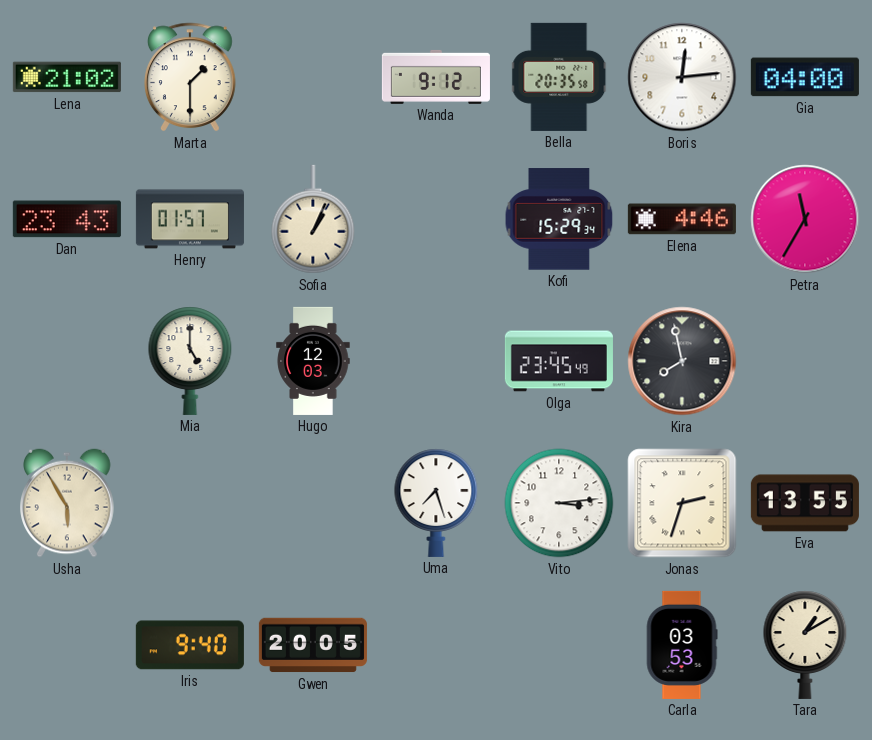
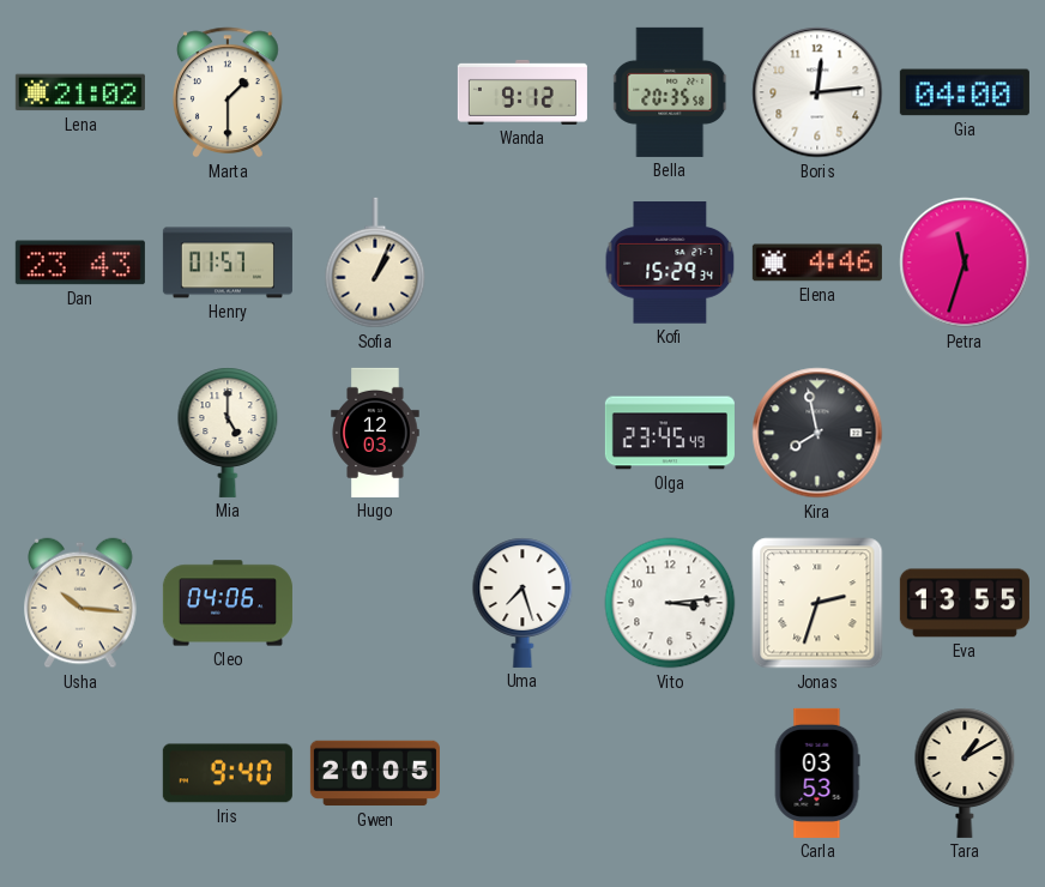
Petra: 11:35 -> 11:33 (965, 263)
Usha: 5:55 -> 10:16 (80, 603)
Cleo: none -> 04:06 (228, 603)
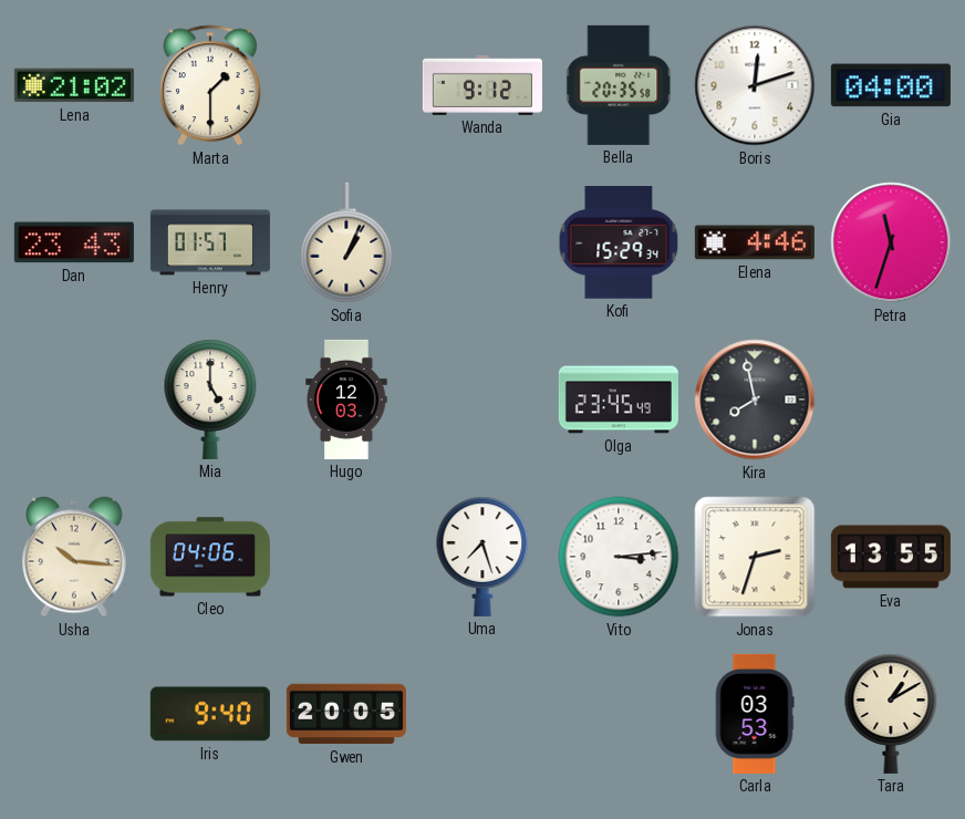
Boris: 12:14 -> 12:12 (755, 85)
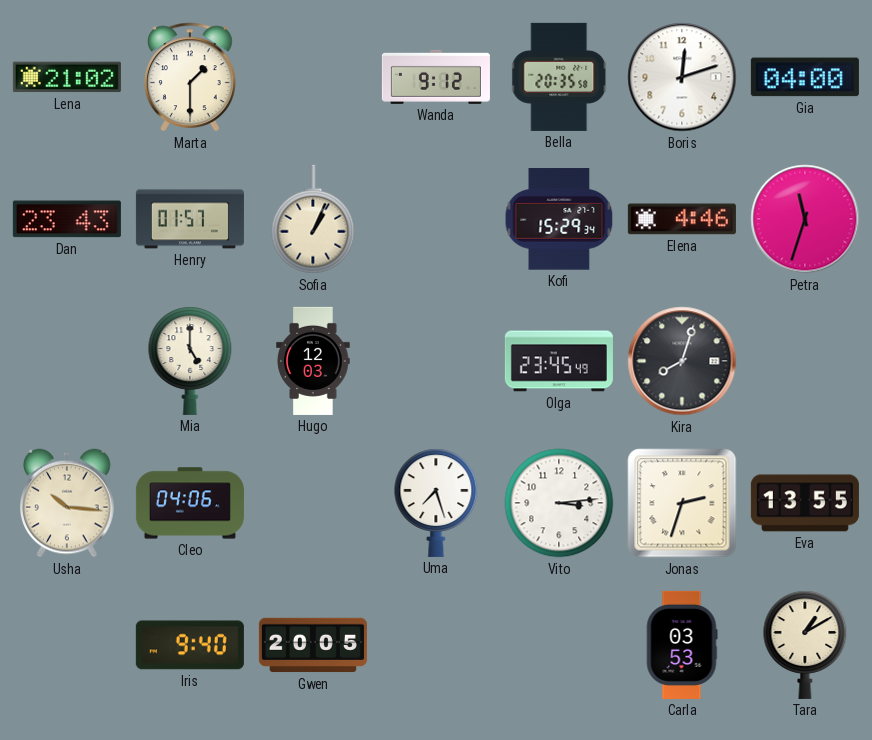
Kira: 7:58 -> 8:03 (682, 361)
